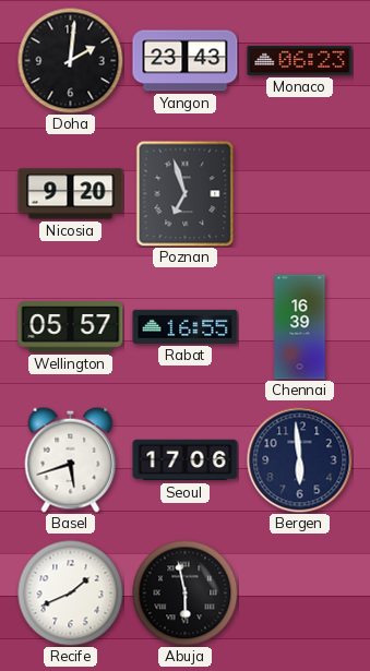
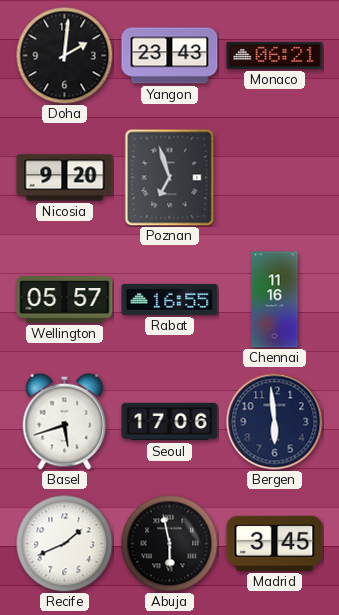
Monaco: 06:23 -> 06:21 (275, 55)
Chennai: 16:39 -> 11:16 (275, 300)
Madrid: none -> 3:45 (275, 543)
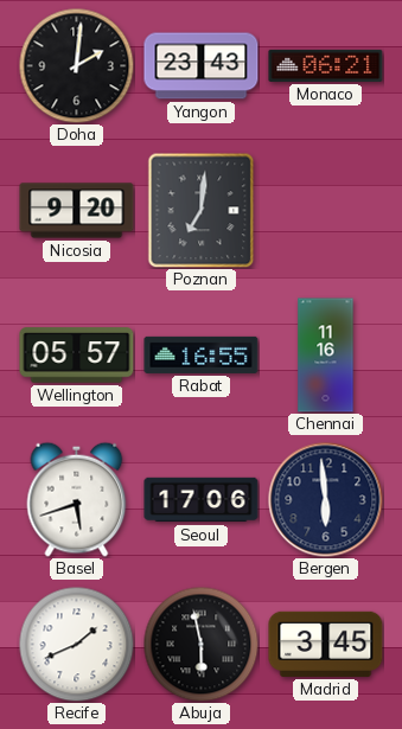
Poznan: 6:57 -> 7:01 (202, 210)
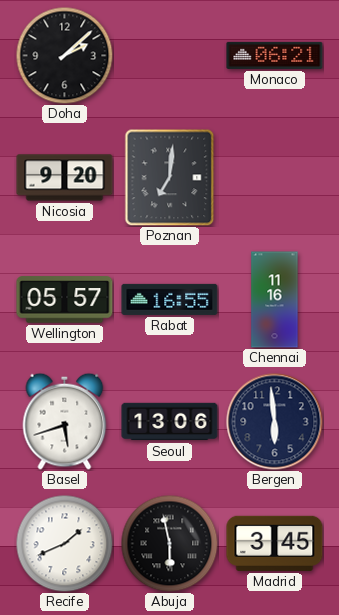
Doha: 2:01 -> 2:08 (64, 55)
Yangon: 23:43 -> none (202, 66)
Seoul: 17:06 -> 13:06 (170, 422)
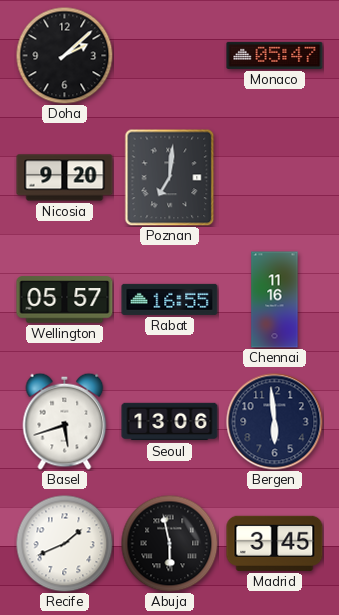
Monaco: 06:21 -> 05:47 (275, 55)
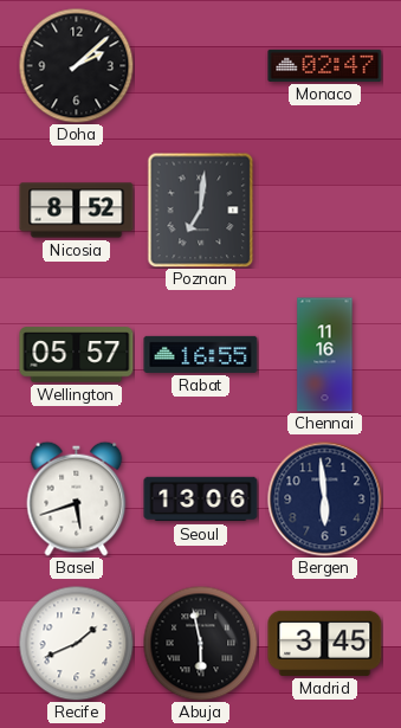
Monaco: 05:47 -> 02:47 (325, 65)
Nicosia: 9:20 -> 8:52 (77, 211)
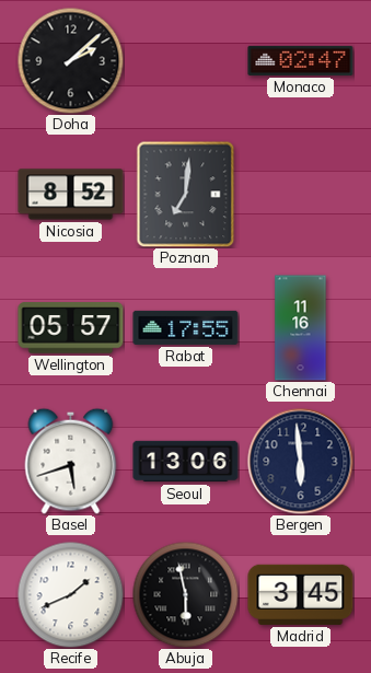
Rabat: 16:55 -> 17:55 (186, 327)
